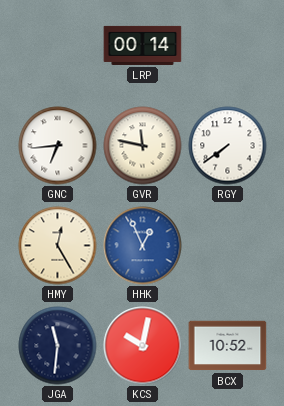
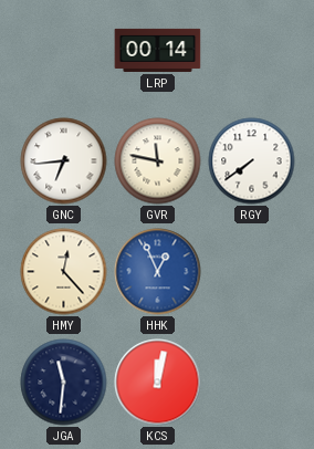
HMY: 12:25 -> 12:23 (64, 272)
KCS: 10:02 -> 12:02 (158, 383)
BCX: 10:52 -> none (228, 346)
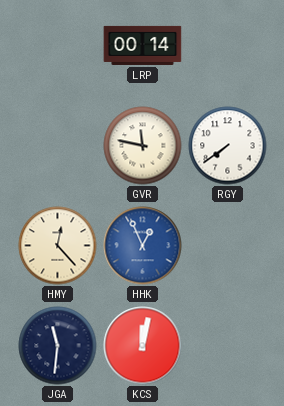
GNC: 6:44 -> none (64, 161)
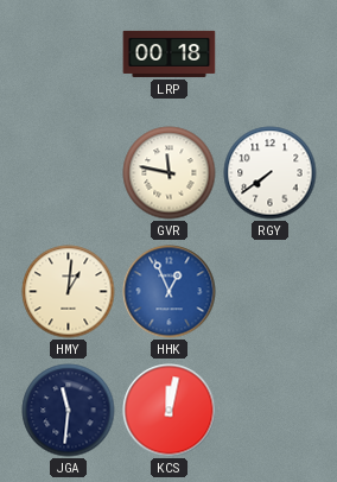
LRP: 00:14 -> 00:18 (170, 53)
HMY: 12:23 -> 1:01 (69, 292)
